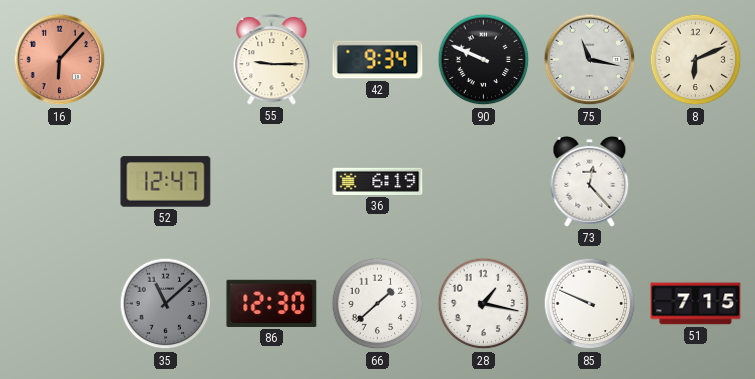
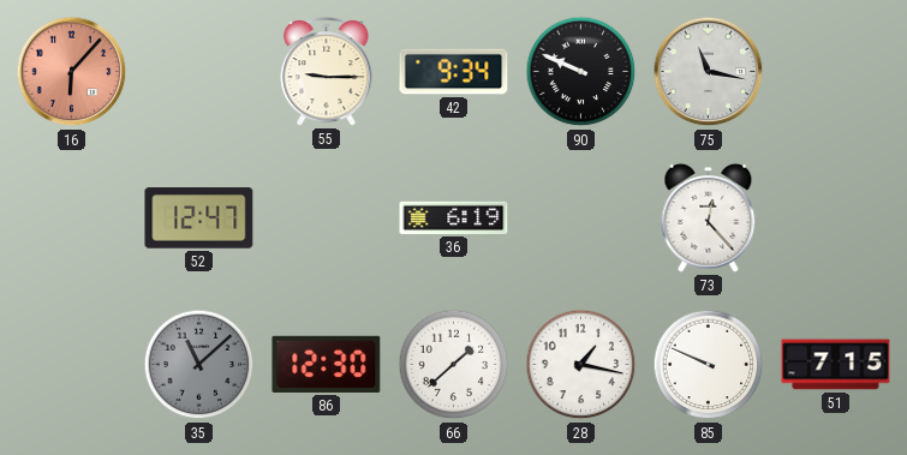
8: 6:11 -> none (696, 60)
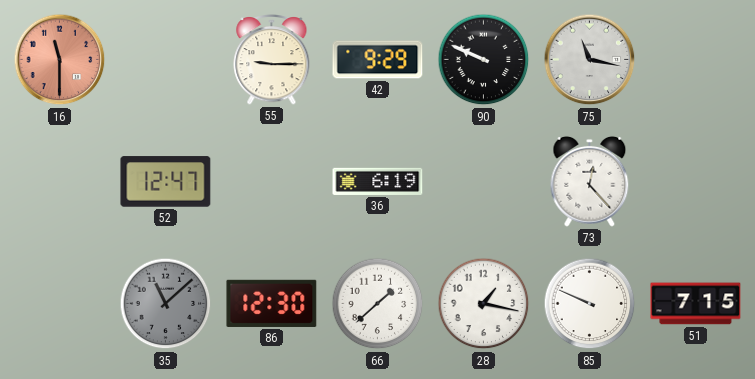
16: 6:07 -> 11:30 (60, 60)
42: 9:34 -> 9:29 (378, 60)
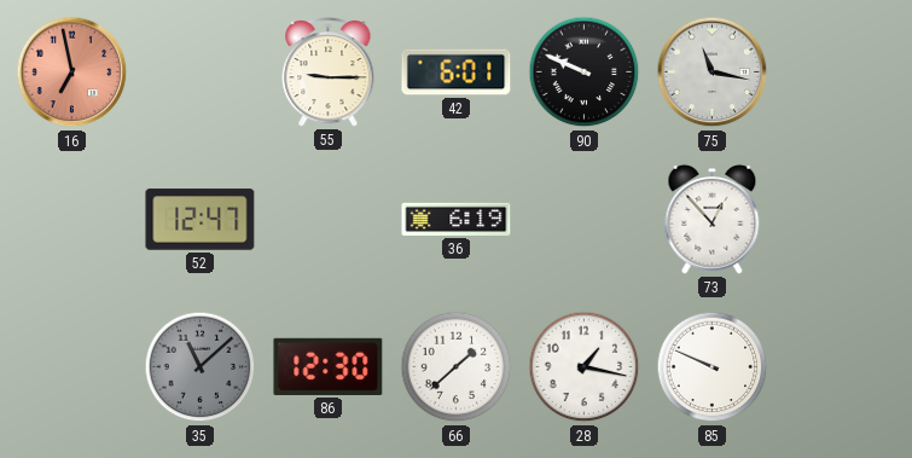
16: 11:30 -> 6:58 (72, 73)
42: 9:29 -> 6:01 (457, 73)
73: 12:23 -> 12:53 (713, 219)
51: 7:15 -> none (696, 304)
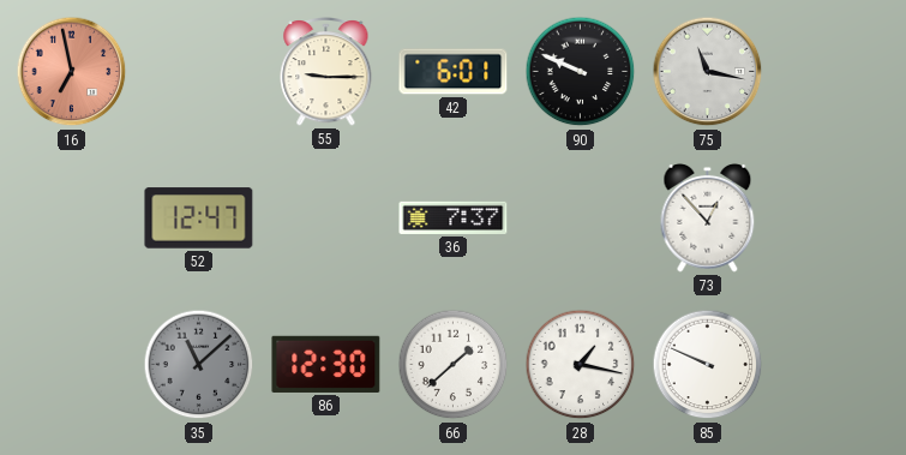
36: 6:19 -> 7:37 (454, 217)
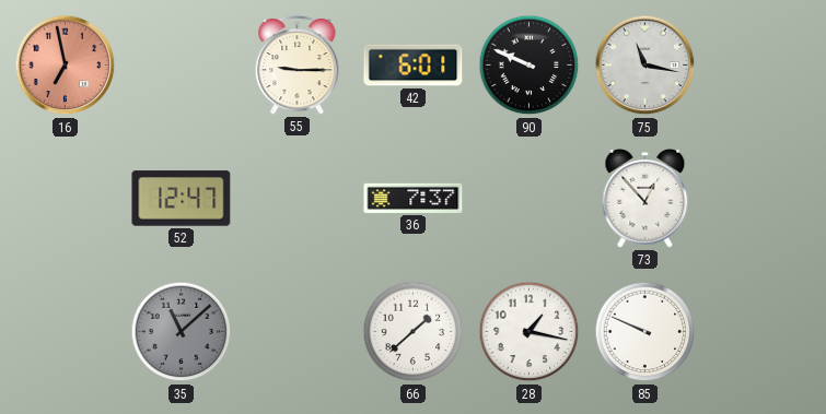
86: 12:30 -> none (326, 364)
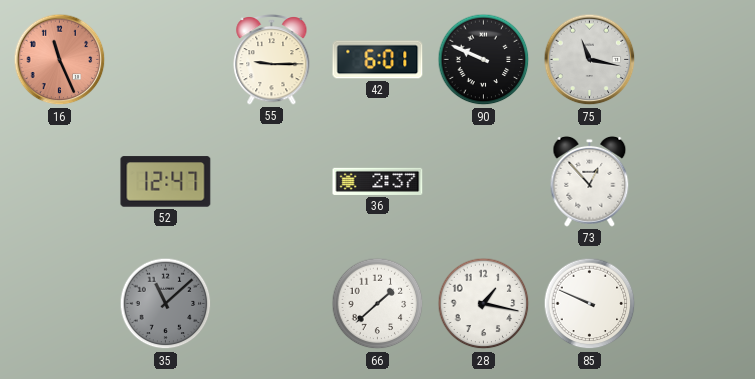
16: 6:58 -> 11:26 (60, 60)
36: 7:37 -> 2:37 (378, 181)
